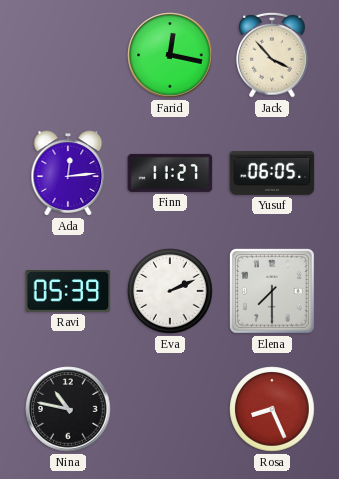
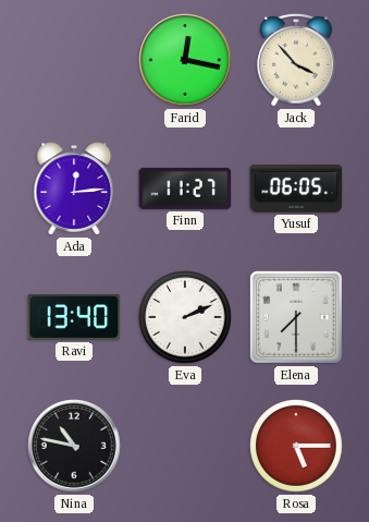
Ravi: 05:39 -> 13:40 (74, 318)
Rosa: 8:26 -> 5:15 (296, 446)
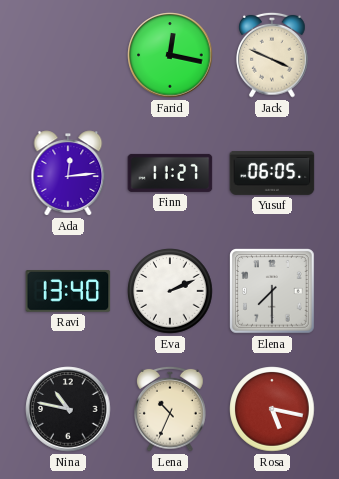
Jack: 3:53 -> 3:49 (272, 55)
Lena: none -> 10:34 (170, 409)
Rosa: 5:15 -> 5:17 (272, 409)
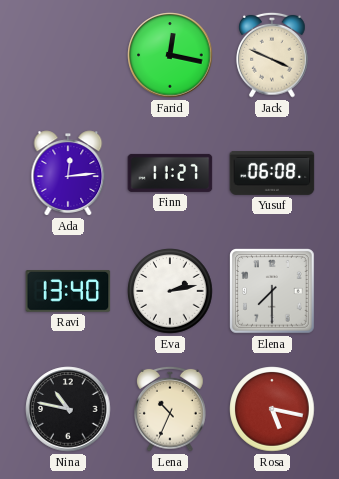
Yusuf: 06:05 -> 06:08 (272, 173)
Eva: 2:11 -> 2:13 (170, 291)
